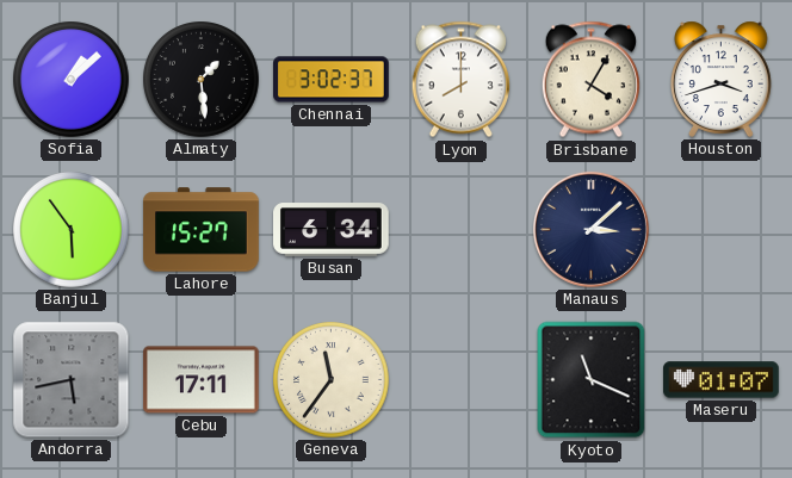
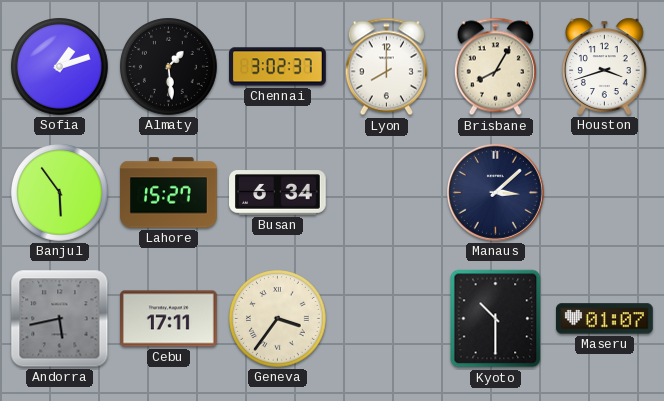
Sofia: 1:08 -> 1:12 (60, 67)
Brisbane: 4:05 -> 8:05 (495, 67)
Geneva: 11:36 -> 3:36 (278, 319)
Kyoto: 11:19 -> 10:30 (496, 319)
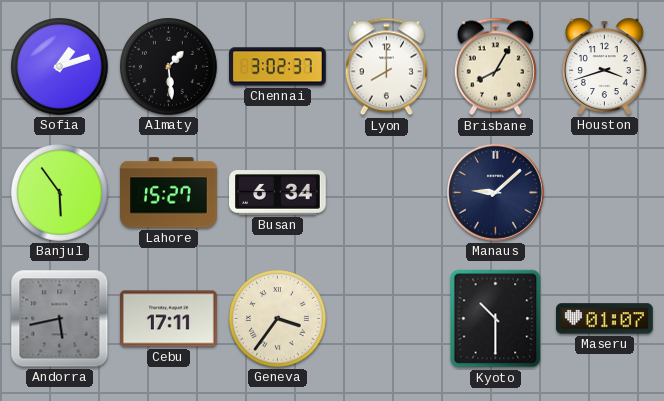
Manaus: 3:08 -> 9:08 (495, 192)
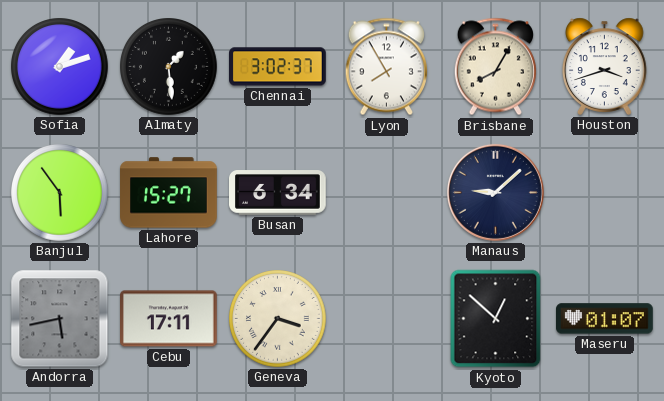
Lyon: 8:00 -> 7:55 (386, 67)
Kyoto: 10:30 -> 12:52 (496, 319)
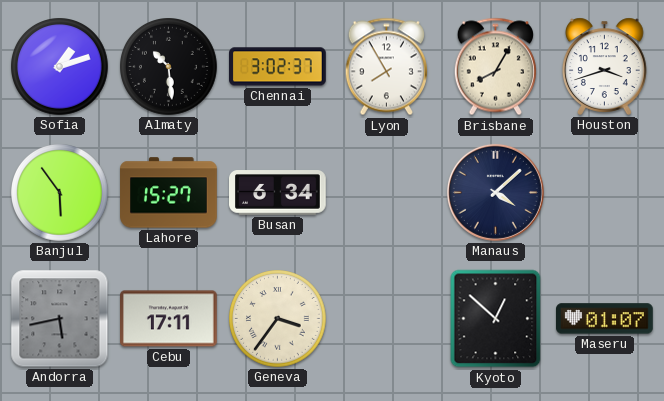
Almaty: 1:29 -> 10:29 (169, 67)
Manaus: 9:08 -> 4:08 (495, 192)
